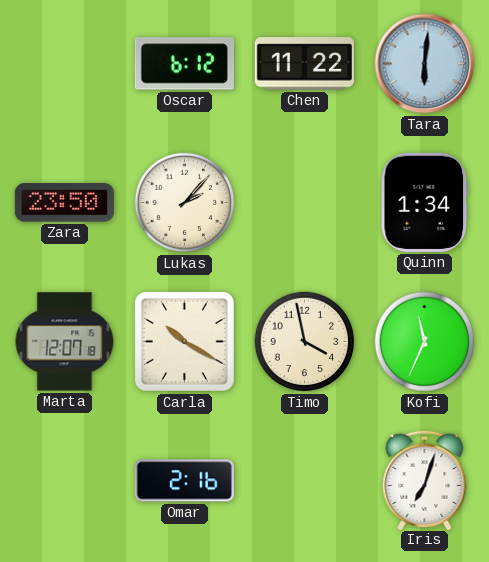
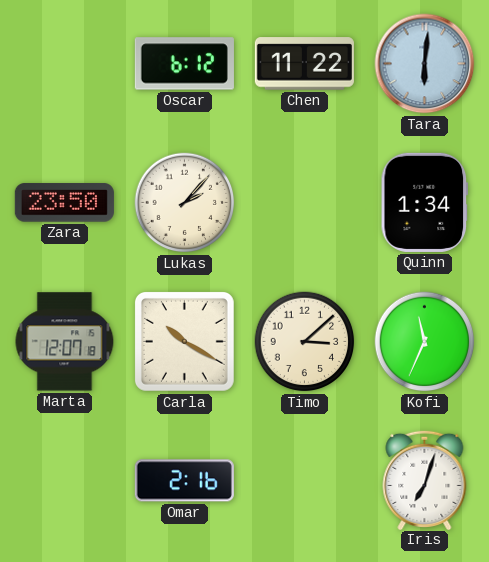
Timo: 3:58 -> 3:08 (305, 342)
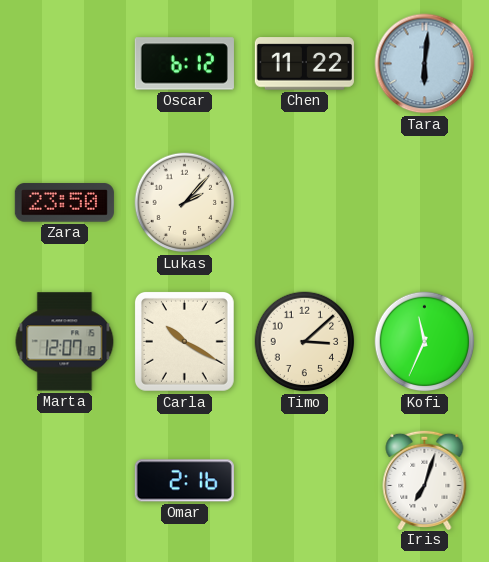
Quinn: 1:34 -> none (424, 202)
